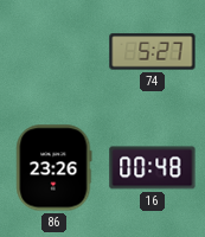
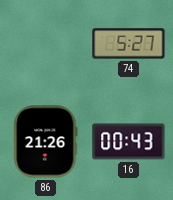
86: 23:26 -> 21:26 (46, 142)
16: 00:48 -> 00:43 (129, 142)
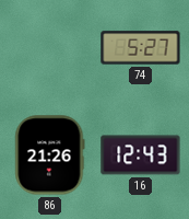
16: 00:43 -> 12:43 (141, 155)
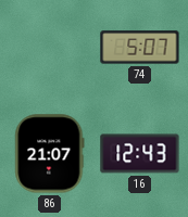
74: 5:27 -> 5:07 (140, 48)
86: 21:26 -> 21:07 (50, 154)
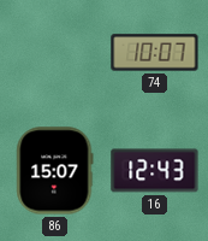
74: 5:07 -> 10:07 (155, 53)
86: 21:07 -> 15:07 (55, 171)
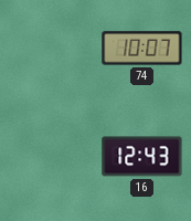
86: 15:07 -> none (55, 171)
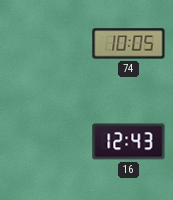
74: 10:07 -> 10:05 (129, 44)
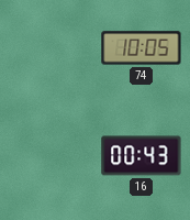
16: 12:43 -> 00:43 (142, 156)
